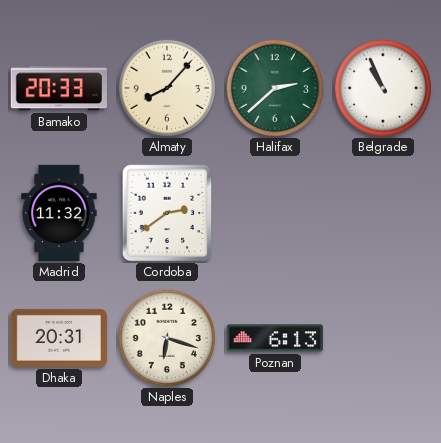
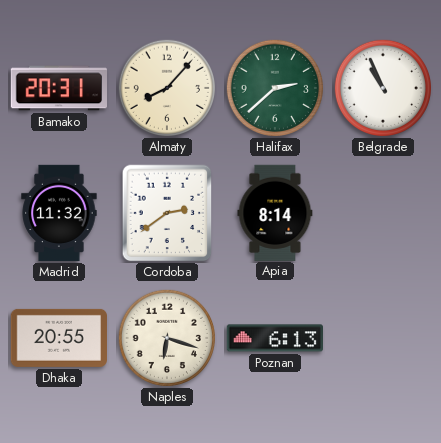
Bamako: 20:33 -> 20:31 (58, 88)
Apia: none -> 8:14 (275, 212)
Dhaka: 20:31 -> 20:55 (58, 338)
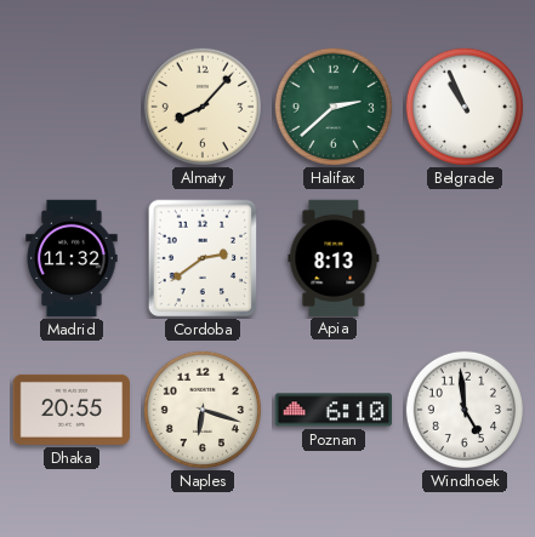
Bamako: 20:31 -> none (58, 88)
Apia: 8:14 -> 8:13 (334, 257)
Poznan: 6:13 -> 6:10 (332, 410)
Windhoek: none -> 4:59 (463, 409)
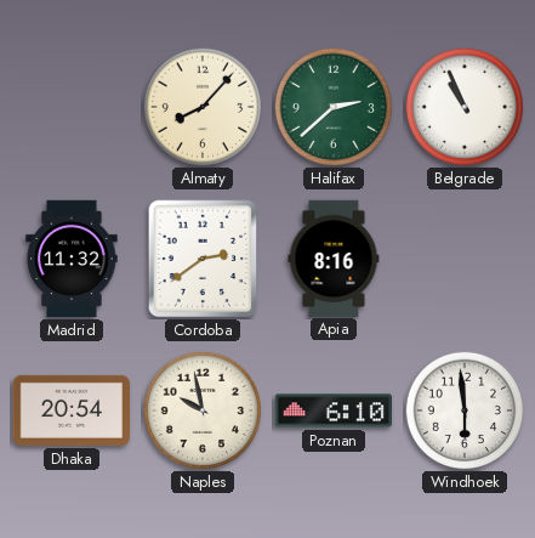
Apia: 8:13 -> 8:16 (334, 257)
Dhaka: 20:55 -> 20:54 (70, 410)
Naples: 6:18 -> 9:58 (201, 409)
Windhoek: 4:59 -> 5:59 (463, 409)
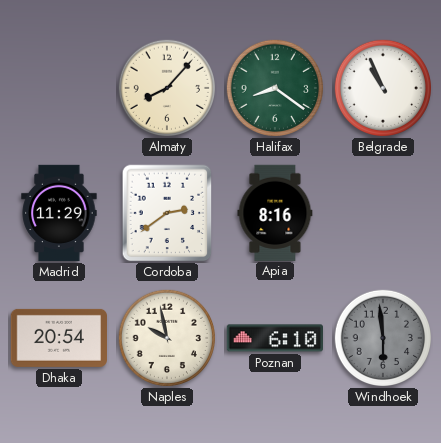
Halifax: 2:38 -> 8:21 (274, 87)
Madrid: 11:32 -> 11:29 (59, 213)
Windhoek dial: white -> grey (382, 337)
